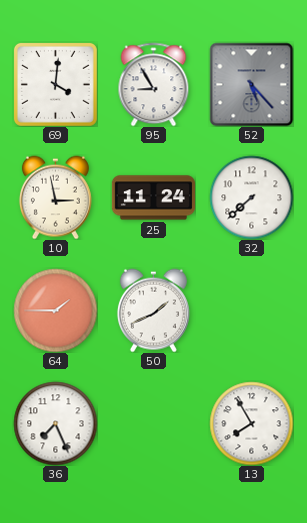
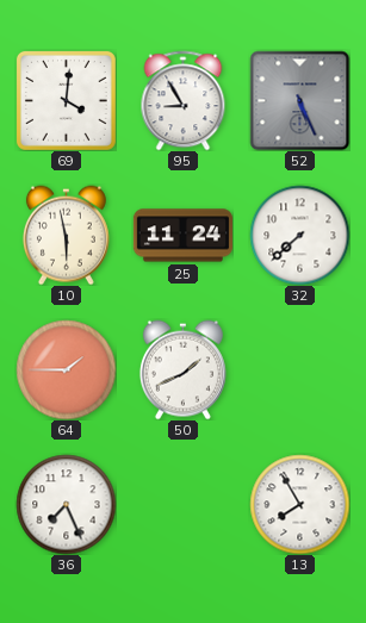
52: 5:23 -> 5:26 (299, 100)
10: 2:58 -> 5:58 (66, 235)
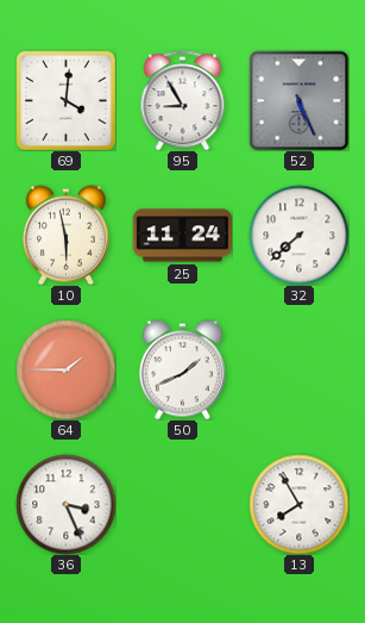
36: 7:26 -> 3:26 (65, 504)
